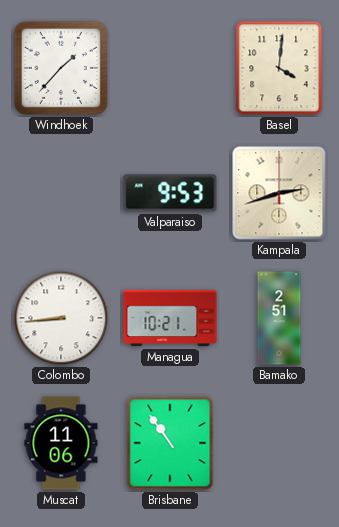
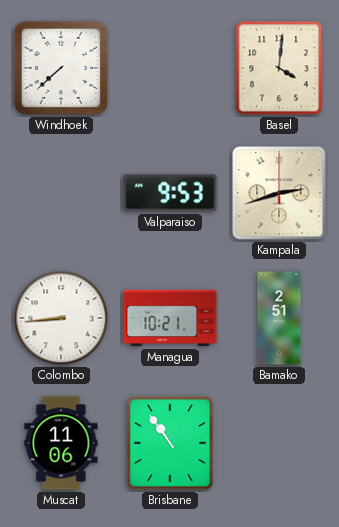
Windhoek: 1:37 -> 7:38 (61, 68)
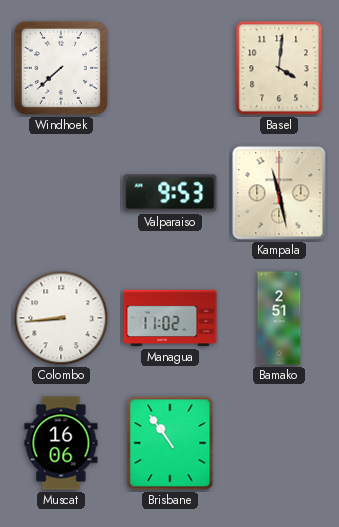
Kampala: 2:42 -> 11:28 (279, 193)
Managua: 10:21 -> 11:02 (170, 318)
Muscat: 11:06 -> 16:06 (61, 443)
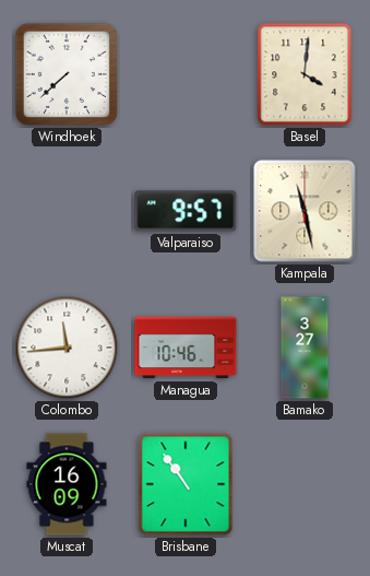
Valparaiso: 9:53 -> 9:57 (186, 211)
Colombo: 8:44 -> 11:44 (67, 348)
Managua: 11:02 -> 10:46 (186, 348)
Bamako: 2:51 -> 3:27 (305, 348)
Muscat: 16:06 -> 16:09 (67, 484)
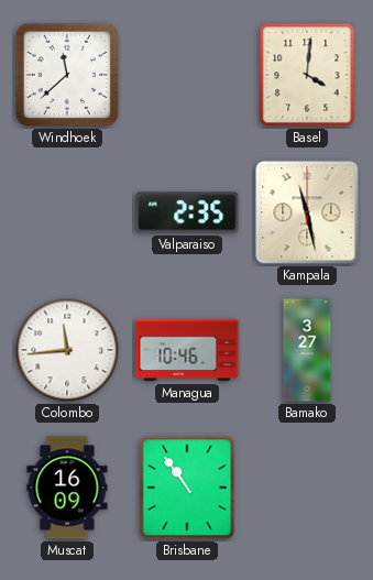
Windhoek: 7:38 -> 11:38 (67, 75)
Valparaiso: 9:57 -> 2:35 (187, 212)
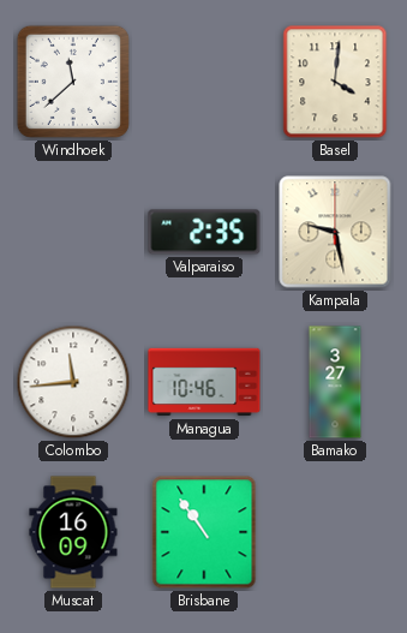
Kampala: 11:28 -> 9:28 (335, 232)
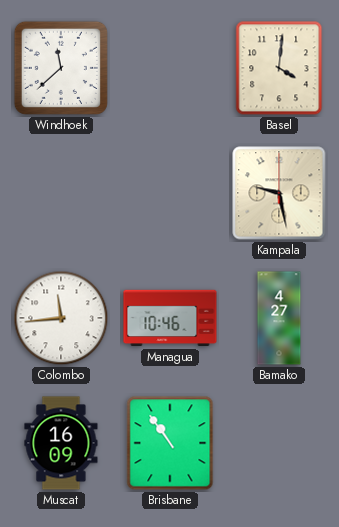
Valparaiso: 2:35 -> none (204, 232)
Bamako: 3:27 -> 4:27 (279, 318)
